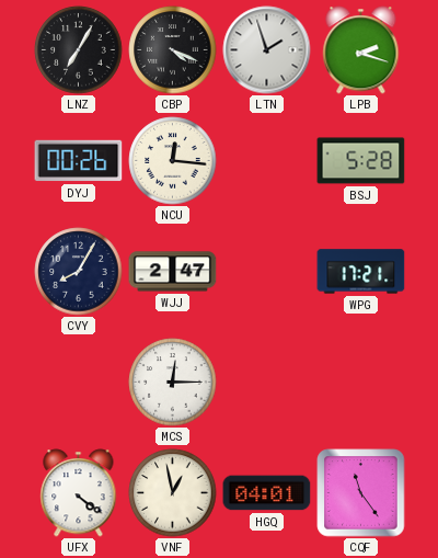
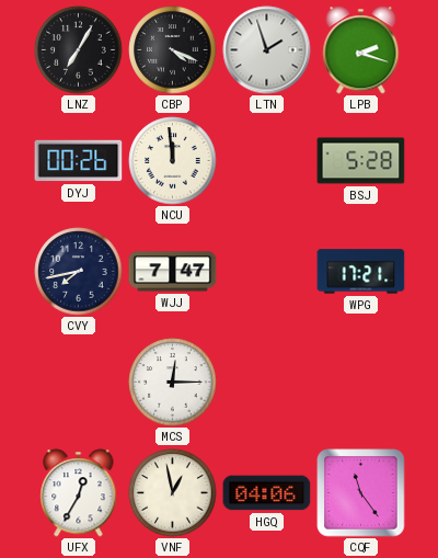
NCU: 12:16 -> 11:59 (173, 161)
CVY: 8:05 -> 7:43 (79, 272)
WJJ: 2:47 -> 7:47 (173, 272)
UFX: 4:21 -> 12:35 (79, 493)
HGQ: 04:01 -> 04:06 (267, 493)
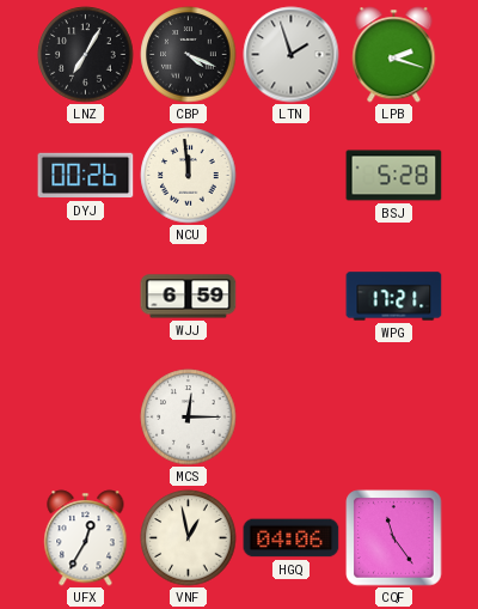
CVY: 7:43 -> none (79, 272)
WJJ: 7:47 -> 6:59 (189, 297)
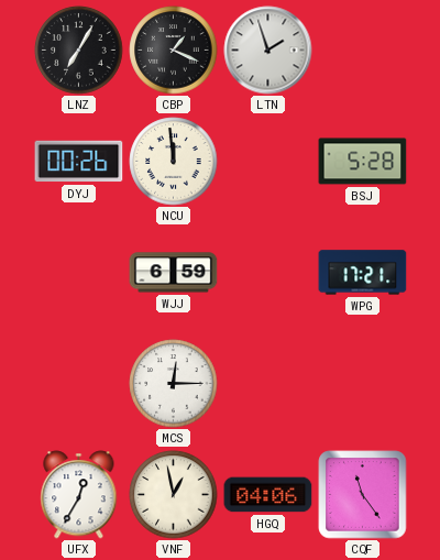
CBP: 4:19 -> 1:19 (174, 51)
LPB: 2:18 -> none (394, 55)
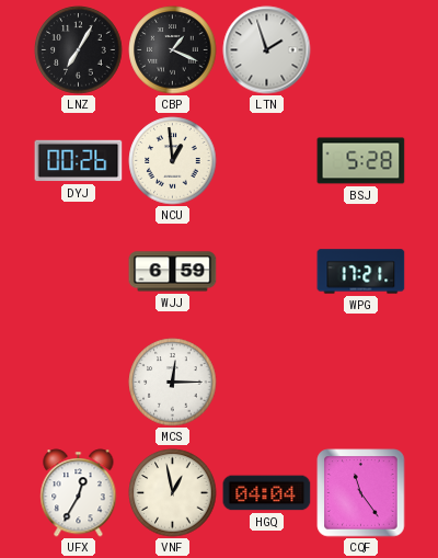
NCU: 11:59 -> 12:59 (173, 161)
HGQ: 04:06 -> 04:04 (267, 493)
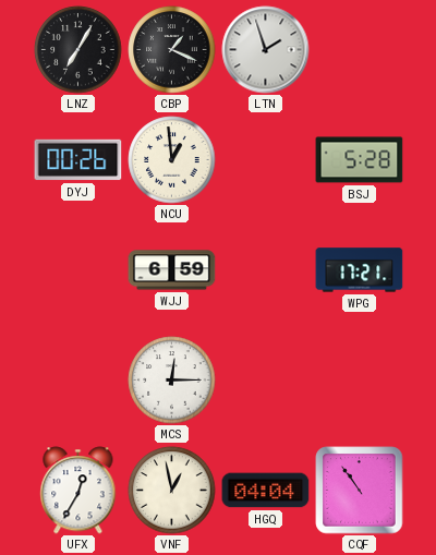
CQF: 11:24 -> 10:54 (360, 491)
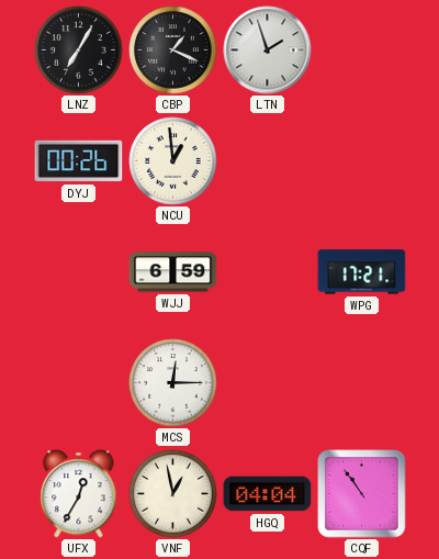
BSJ: 5:28 -> none (360, 160)
